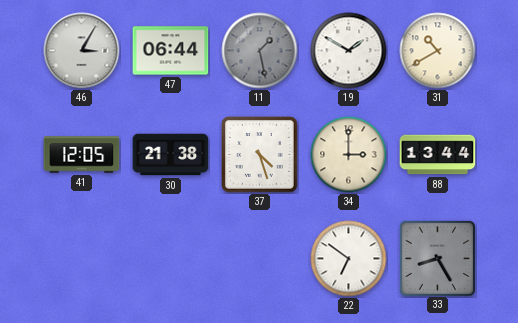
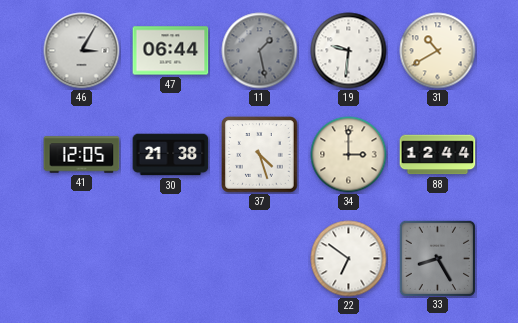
19: 1:50 -> 9:31 (349, 51)
88: 13:44 -> 12:44 (438, 155)
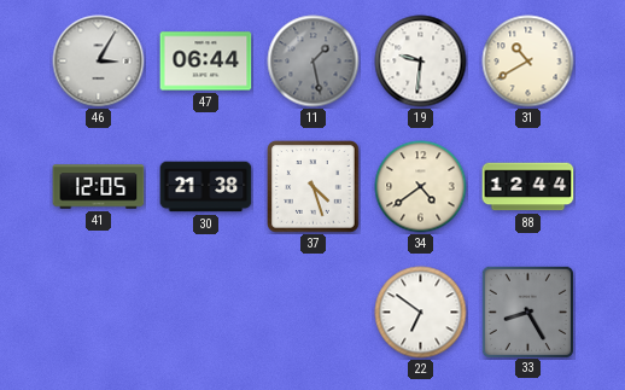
34: 3:00 -> 4:39 (421, 187)
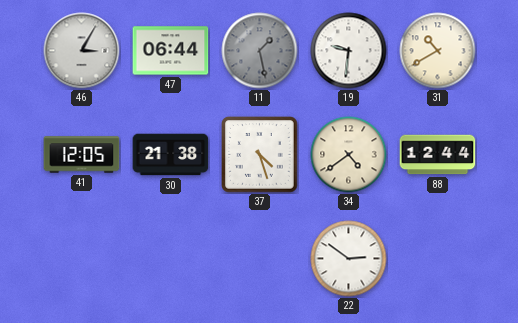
22: 6:51 -> 2:51 (349, 259)
33: 8:25 -> none (527, 312)
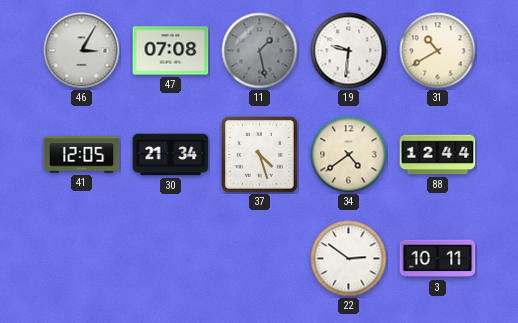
47: 06:44 -> 07:08 (171, 51)
30: 21:38 -> 21:34 (171, 155)
3: none -> 10:11 (438, 259)
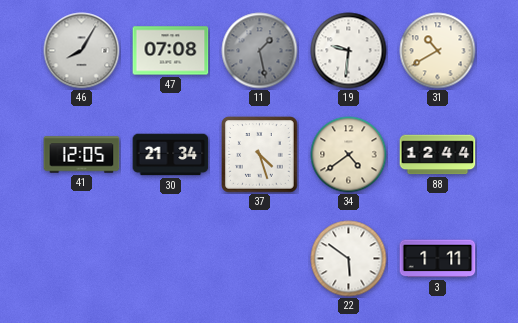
46: 3:05 -> 8:05 (82, 51)
22: 2:51 -> 5:51 (349, 259)
3: 10:11 -> 1:11 (438, 259)
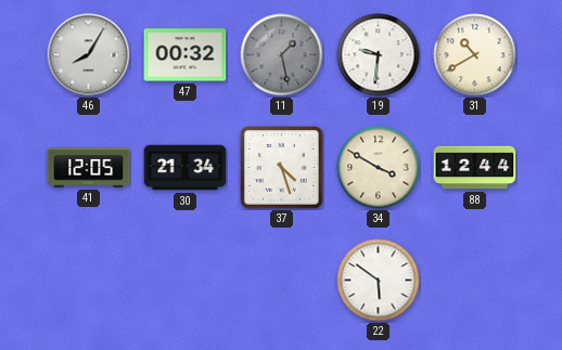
47: 07:08 -> 00:32 (186, 55)
34: 4:39 -> 3:50 (379, 168)
3: 1:11 -> none (438, 259)
